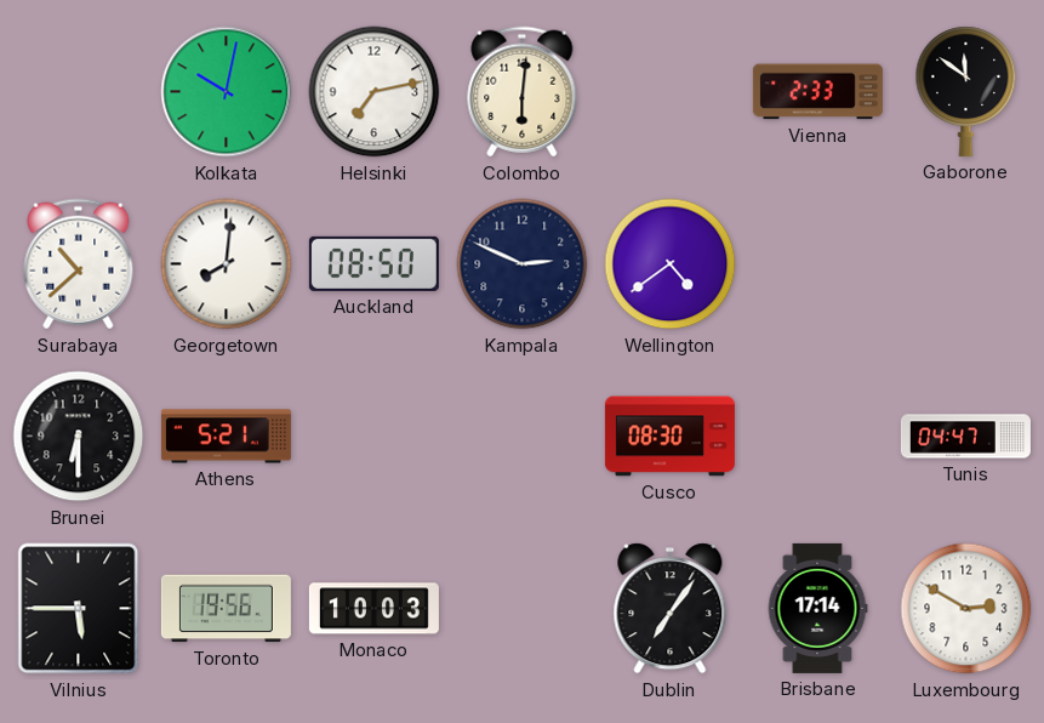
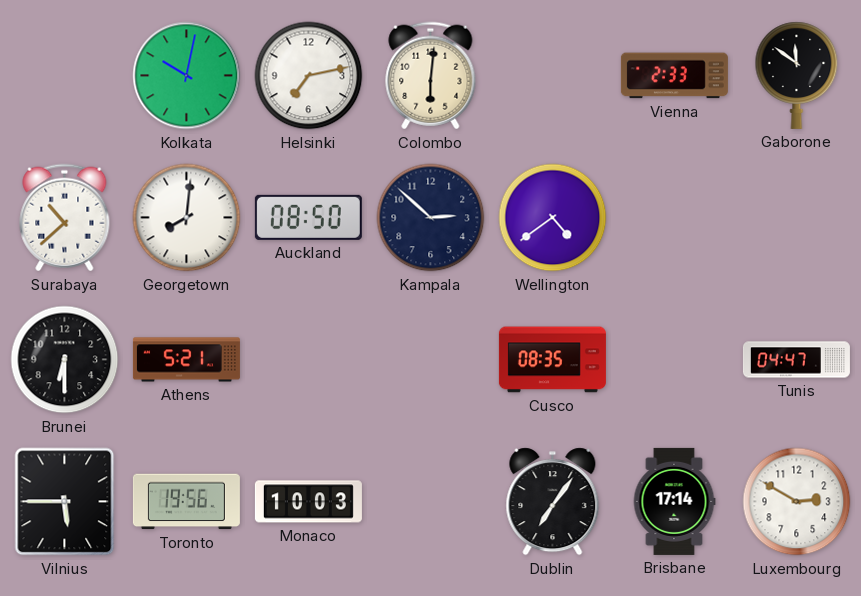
Kampala: 2:49 -> 2:52 (431, 218)
Cusco: 08:30 -> 08:35 (552, 360)
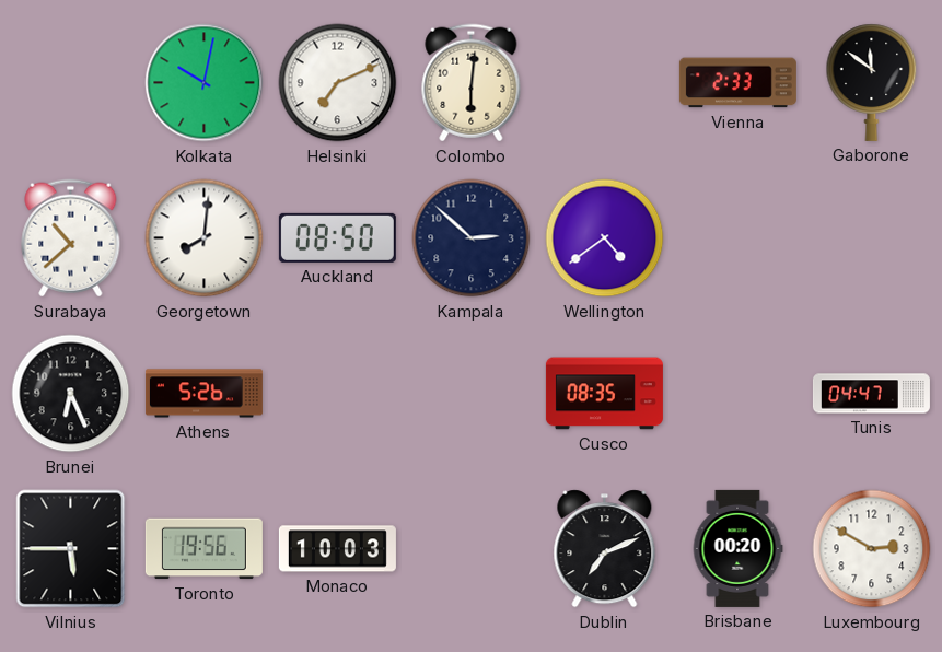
Helsinki: 7:13 -> 7:11 (338, 83)
Brunei: 6:30 -> 6:26 (71, 394)
Athens: 5:21 -> 5:26 (203, 394)
Dublin: 7:06 -> 7:11 (605, 549)
Brisbane: 17:14 -> 00:20 (737, 548)
